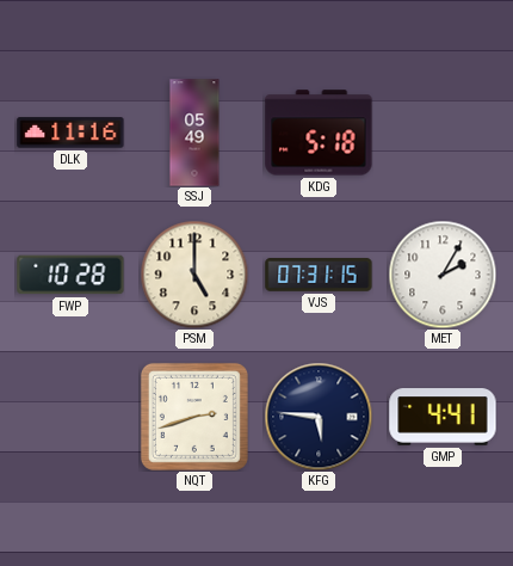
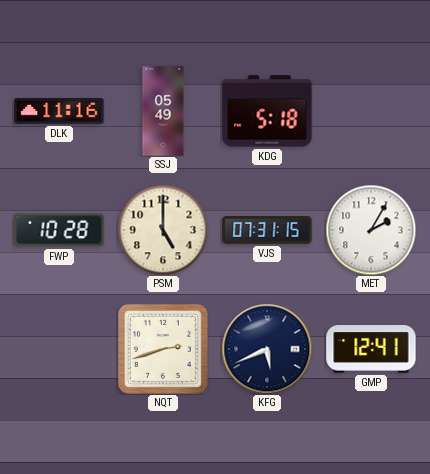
KFG: 5:46 -> 5:41 (267, 349)
GMP: 4:41 -> 12:41 (371, 349)
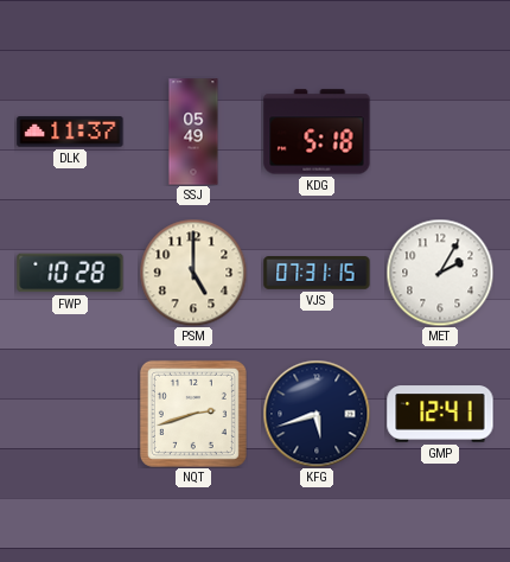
DLK: 11:16 -> 11:37 (70, 132)
KFG: 5:41 -> 5:42 (317, 414)
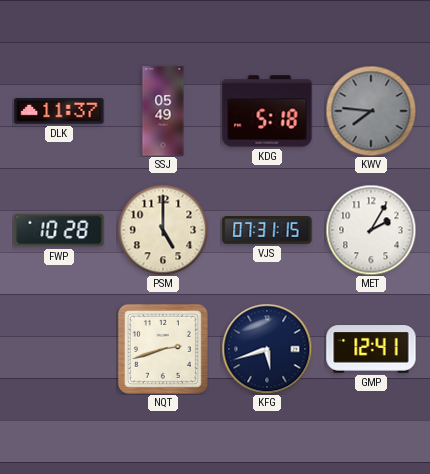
KWV: none -> 7:46 (371, 111)
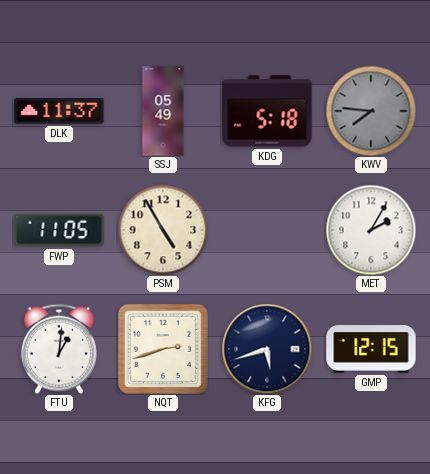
FWP: 10:28 -> 11:05 (59, 230)
PSM: 5:00 -> 4:55 (163, 230)
VJS: 07:31 -> none (267, 230)
FTU: none -> 1:01 (59, 349)
GMP: 12:41 -> 12:15 (371, 349)
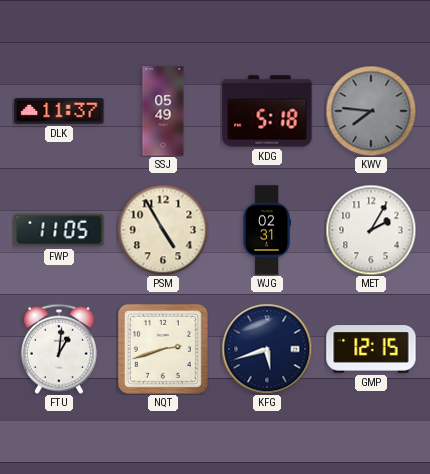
WJG: none -> 02:31 (267, 230)
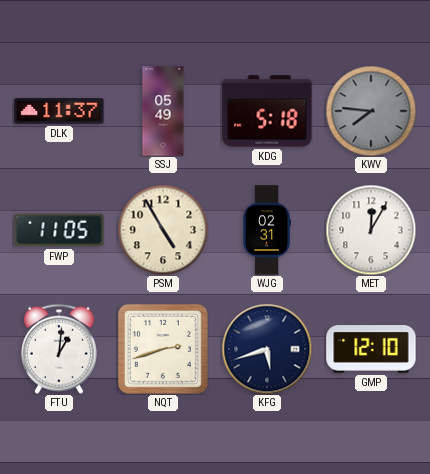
MET: 2:05 -> 12:05 (371, 230)
GMP: 12:15 -> 12:10 (371, 349)
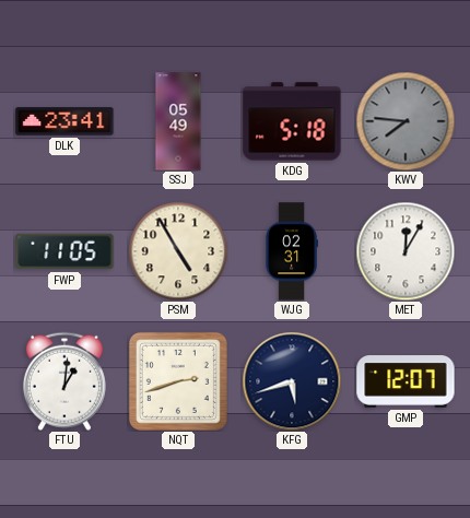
DLK: 11:37 -> 23:41 (64, 121)
GMP: 12:10 -> 12:07 (406, 381)
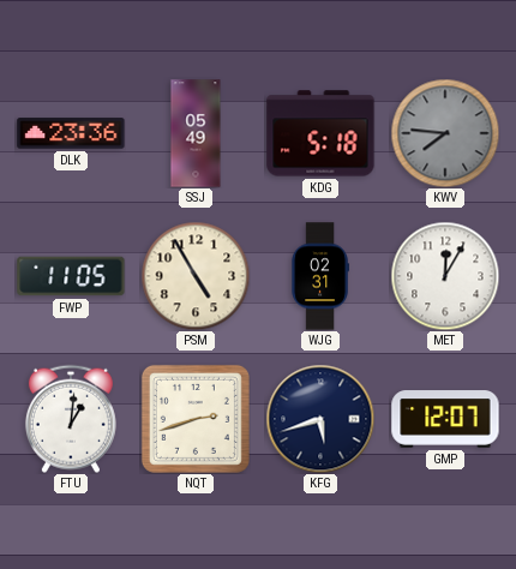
DLK: 23:41 -> 23:36 (71, 133)
